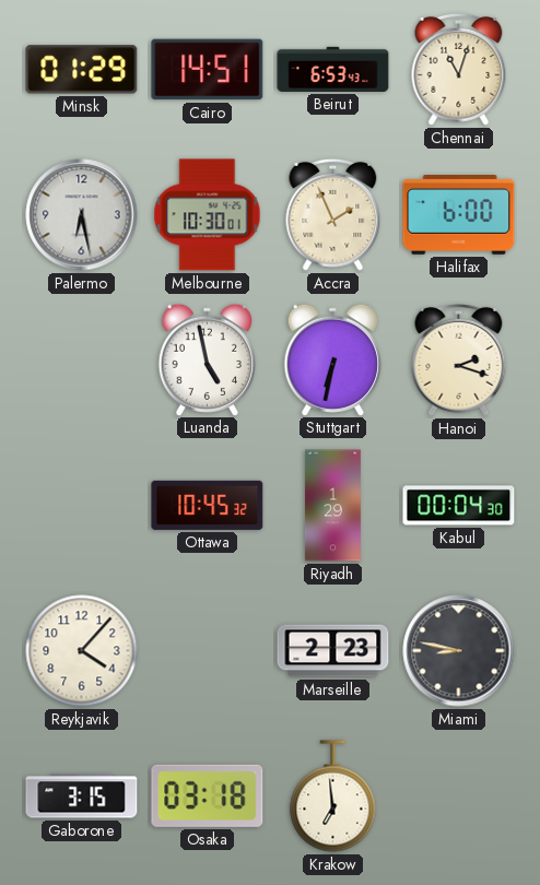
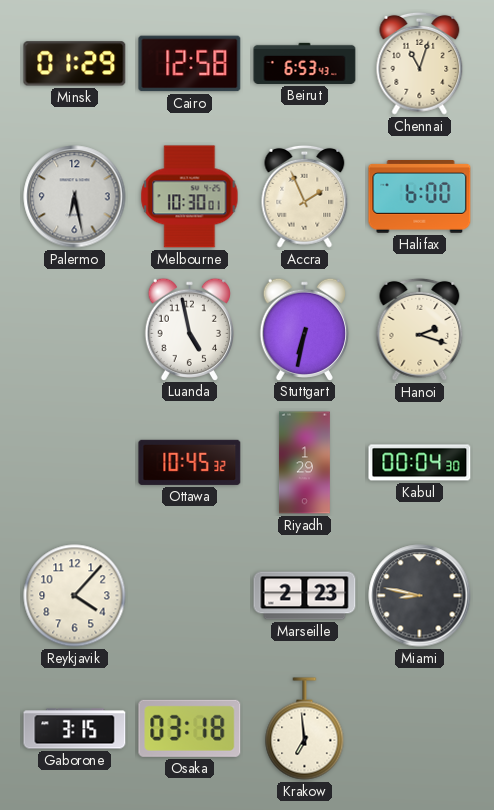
Cairo: 14:51 -> 12:58 (190, 64)
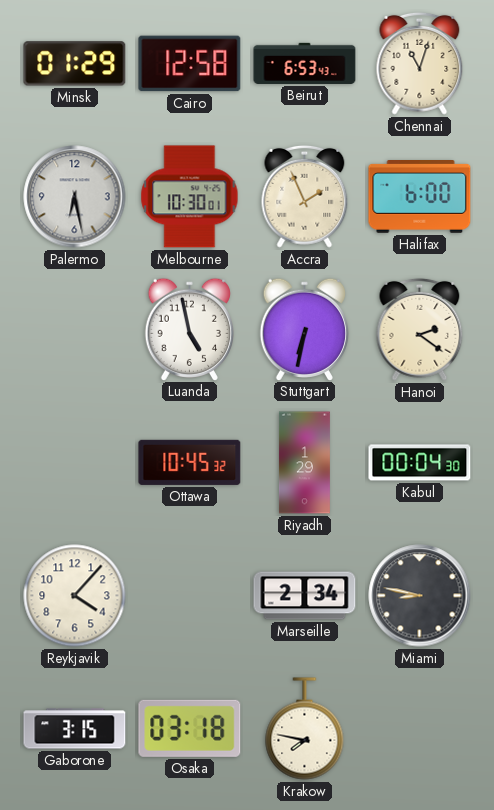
Hanoi: 2:18 -> 2:21 (420, 329)
Marseille: 2:23 -> 2:34 (305, 596)
Krakow: 6:59 -> 7:47 (305, 729)
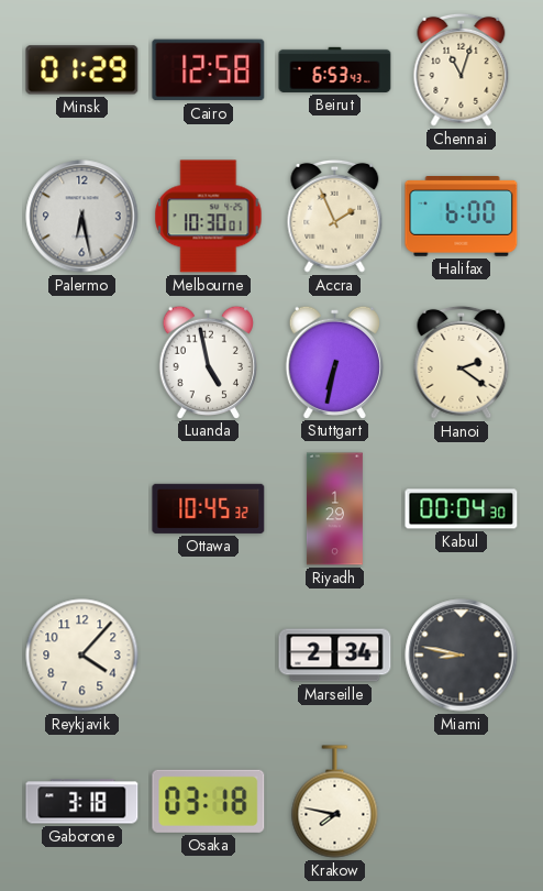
Gaborone: 3:15 -> 3:18 (82, 802)
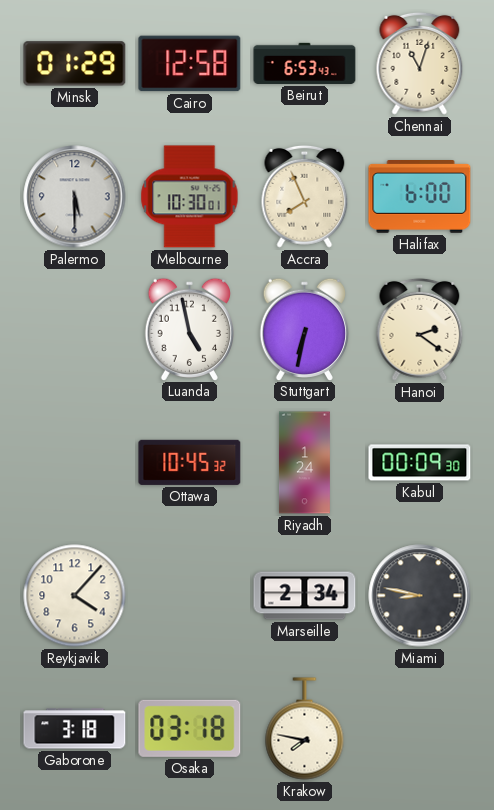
Palermo: 6:28 -> 5:30 (75, 197)
Accra: 1:56 -> 7:56 (305, 196)
Riyadh: 1:29 -> 1:24 (304, 463)
Kabul: 00:04 -> 00:09 (420, 463)
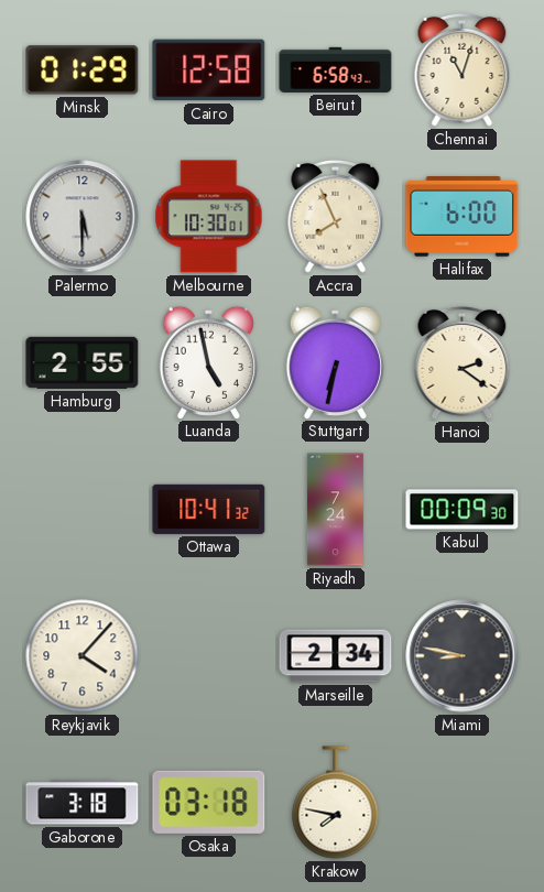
Beirut: 6:53 -> 6:58 (336, 69)
Hamburg: none -> 2:55 (83, 362)
Ottawa: 10:45 -> 10:41 (209, 509)
Riyadh: 1:24 -> 7:24 (335, 510)
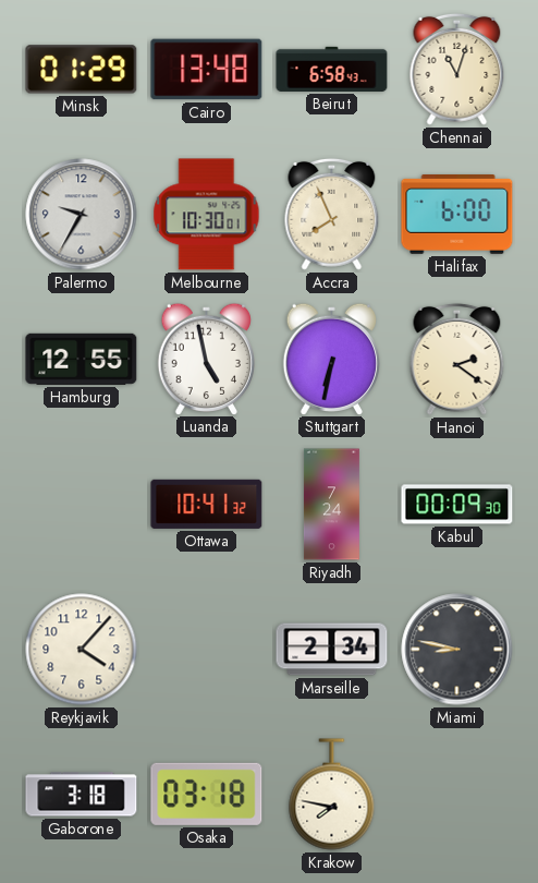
Cairo: 12:58 -> 13:48 (207, 70)
Palermo: 5:30 -> 9:35 (82, 215)
Hamburg: 2:55 -> 12:55 (82, 359)
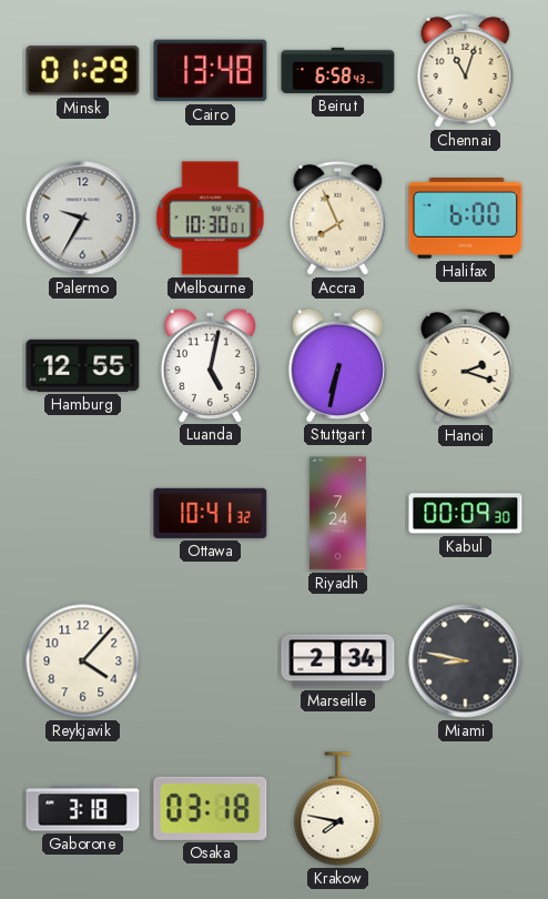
Luanda: 4:58 -> 5:02 (210, 365)
Hanoi: 2:21 -> 2:18 (466, 365)
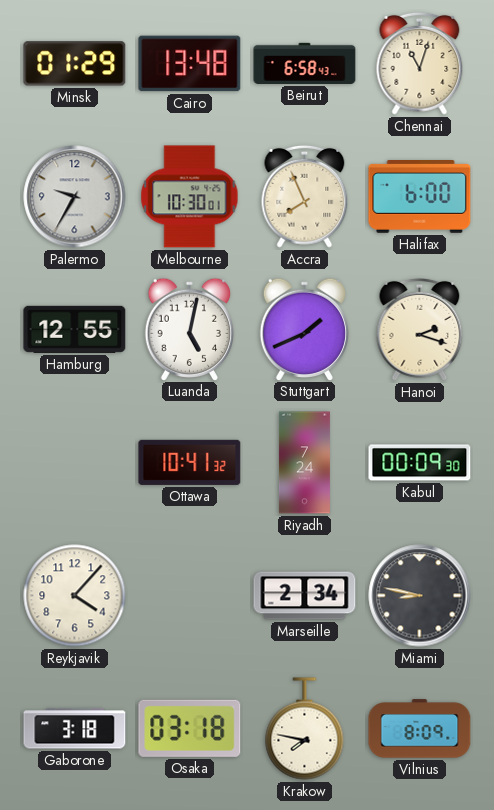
Stuttgart: 6:32 -> 1:41 (304, 329)
Vilnius: none -> 8:09 (420, 729)
